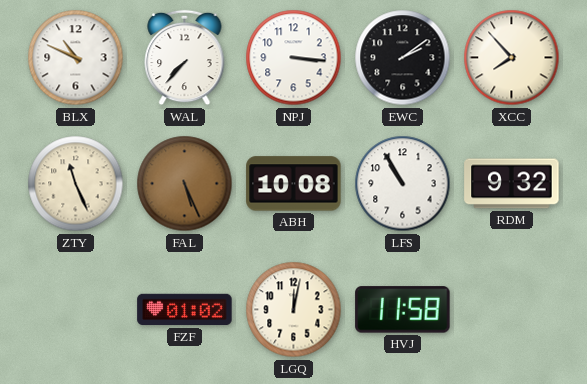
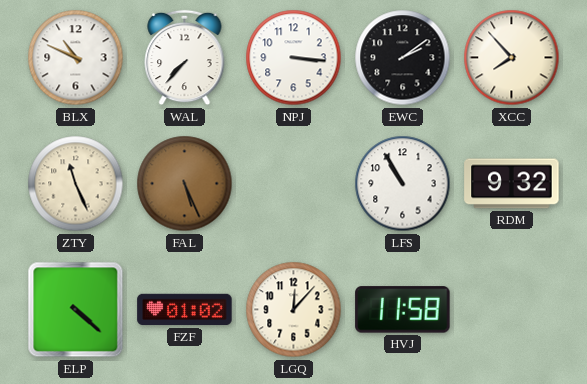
ABH: 10:08 -> none (294, 184)
ELP: none -> 4:22 (76, 310)
LGQ: 12:02 -> 12:07 (294, 310)
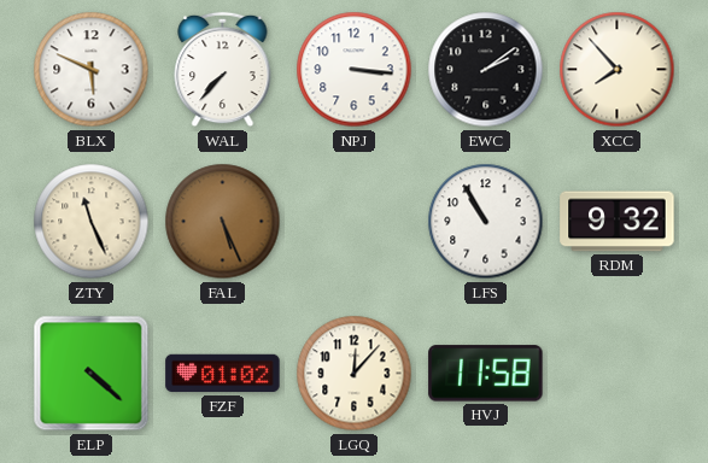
BLX: 10:49 -> 5:49 (92, 70)
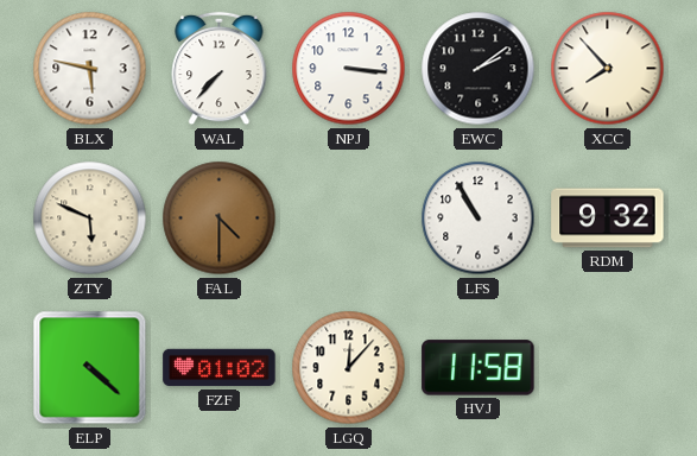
BLX: 5:49 -> 5:47 (90, 69)
ZTY: 11:26 -> 5:49 (90, 218)
FAL: 5:26 -> 4:30 (220, 218)
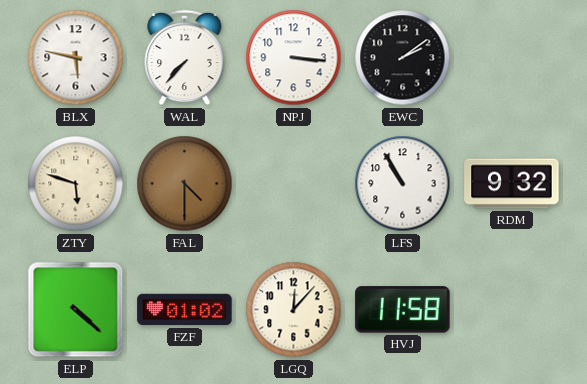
XCC: 7:53 -> none (608, 69)
ZTY: 5:49 -> 5:48 (76, 184)
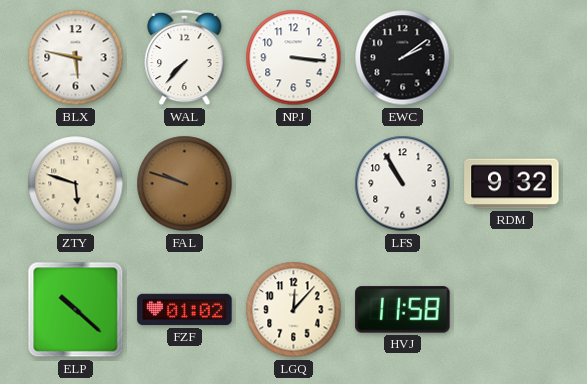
FAL: 4:30 -> 9:48 (185, 184)
ELP: 4:22 -> 10:22 (76, 310)
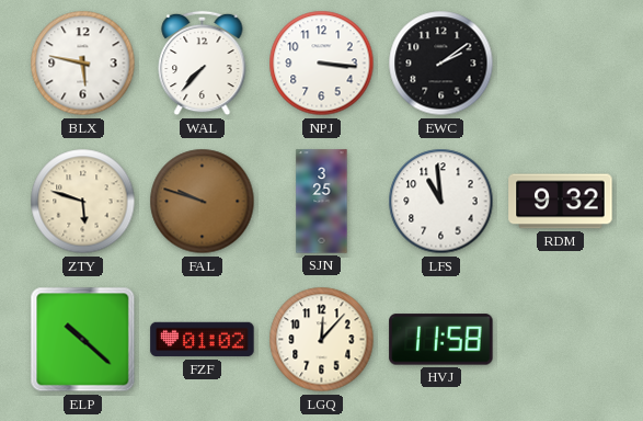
SJN: none -> 3:25 (322, 202)
LFS: 10:55 -> 10:59 (441, 202)
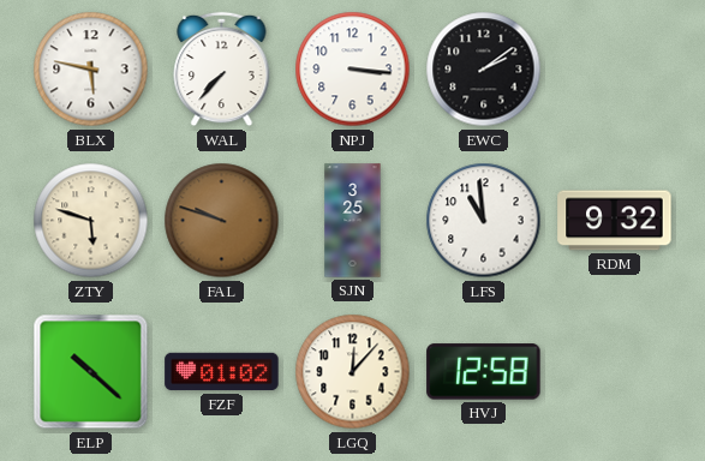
HVJ: 11:58 -> 12:58 (484, 372)
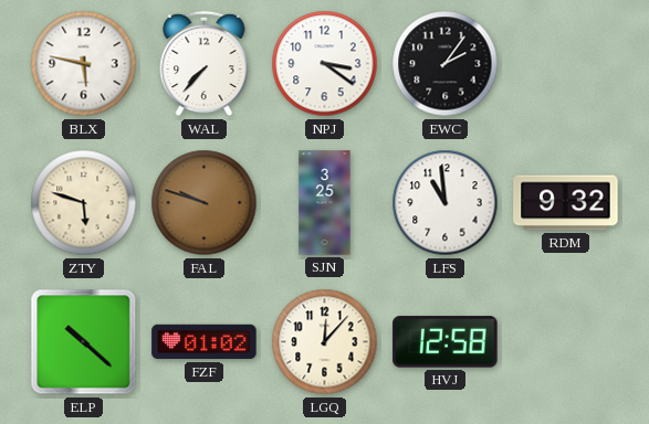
NPJ: 3:16 -> 3:21 (325, 64)
EWC: 2:09 -> 2:06 (446, 64)
